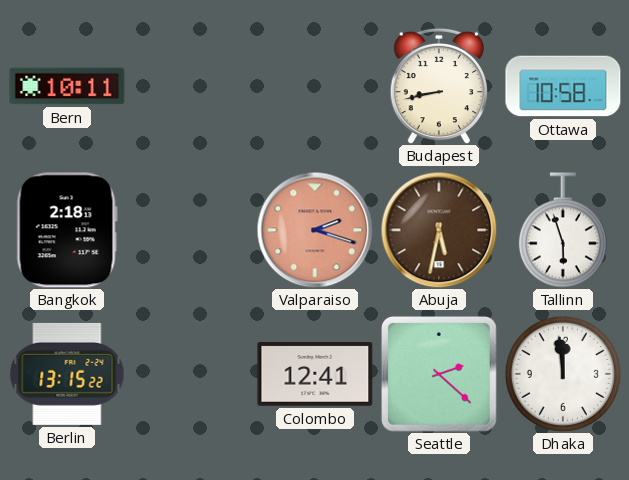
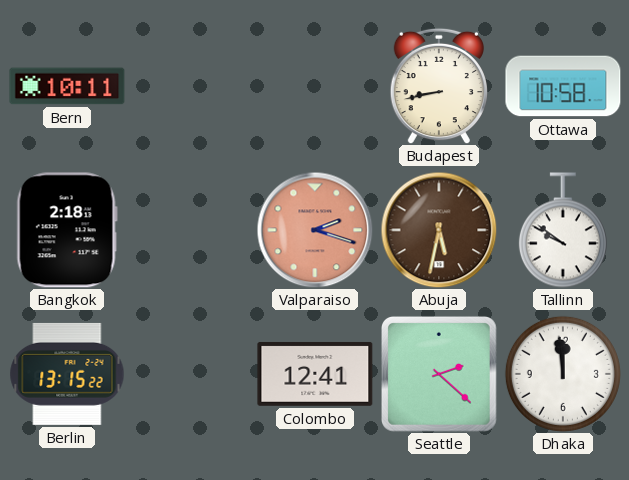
Tallinn: 5:57 -> 9:51 (563, 230)
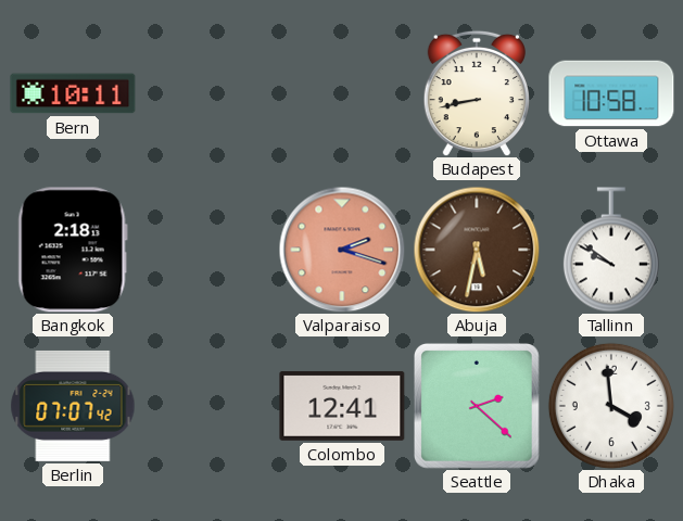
Berlin: 13:15 -> 07:07 (73, 406)
Dhaka: 11:59 -> 3:59 (611, 406)
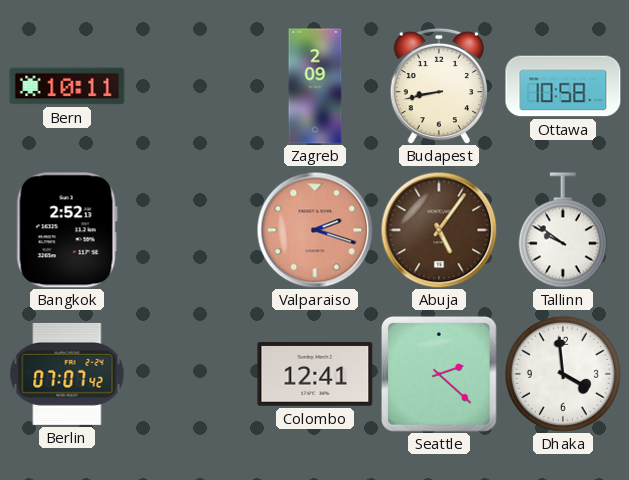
Zagreb: none -> 2:09 (315, 86)
Bangkok: 2:18 -> 2:52 (67, 230)
Abuja: 5:32 -> 5:06 (439, 230)
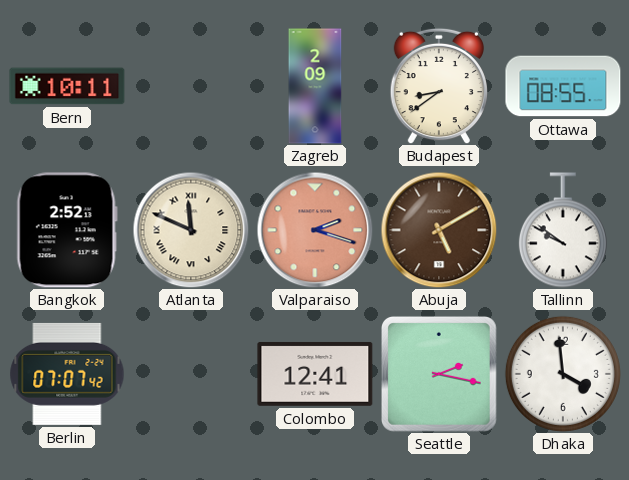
Budapest: 8:43 -> 8:39 (439, 86)
Ottawa: 10:58 -> 08:55 (563, 86)
Atlanta: none -> 11:49 (191, 230)
Abuja: 5:06 -> 5:10 (439, 230)
Seattle: 2:22 -> 2:17 (440, 374)
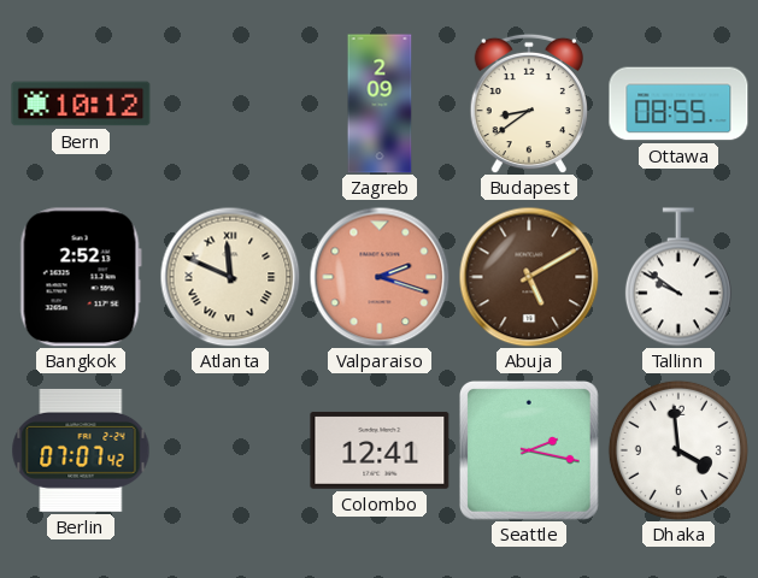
Bern: 10:11 -> 10:12 (81, 104)
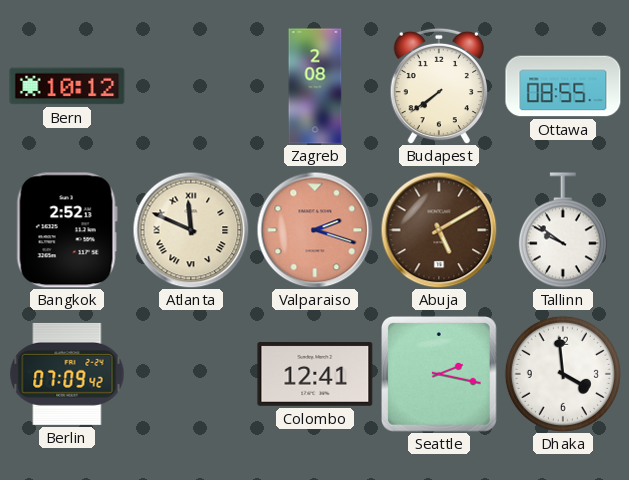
Zagreb: 2:09 -> 2:08 (315, 86)
Budapest: 8:39 -> 7:39 (439, 86)
Berlin: 07:07 -> 07:09 (67, 374)
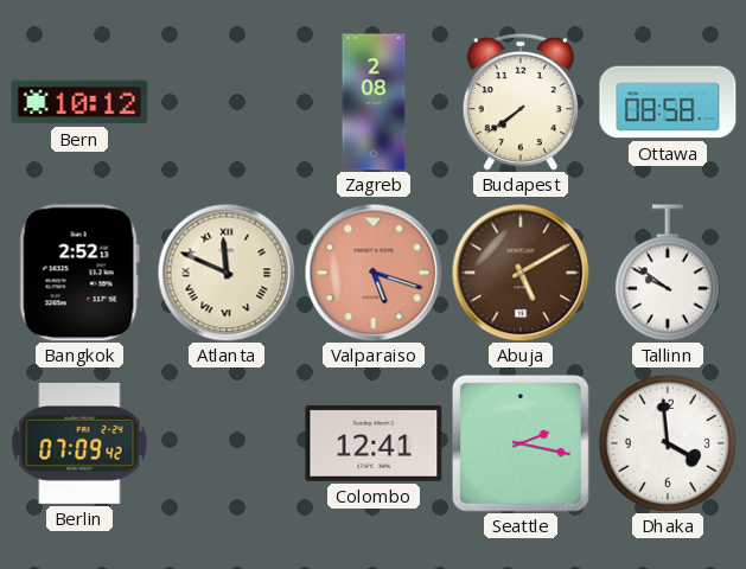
Ottawa: 08:55 -> 08:58 (668, 102)
Valparaiso: 2:18 -> 5:18 (374, 273)
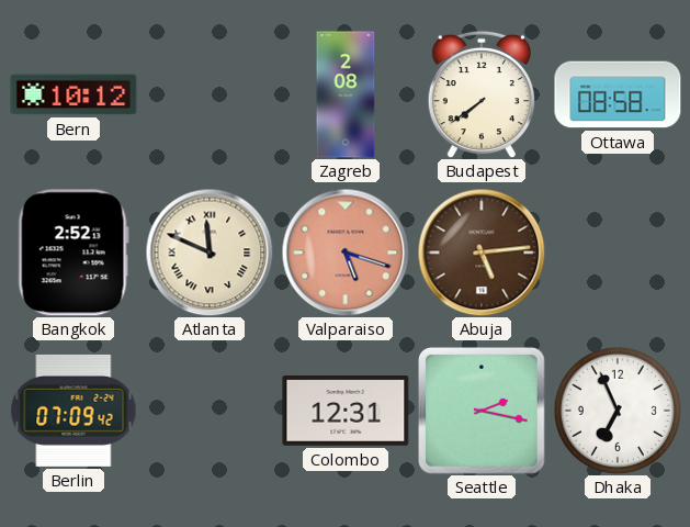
Abuja: 5:10 -> 5:14 (482, 253)
Tallinn: 9:51 -> none (668, 273)
Colombo: 12:41 -> 12:31 (346, 411)
Dhaka: 3:59 -> 6:56 (618, 411)
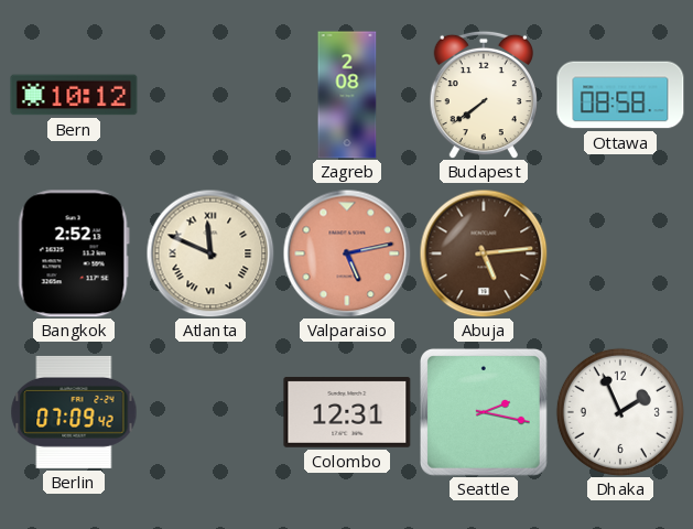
Valparaiso: 5:18 -> 5:13 (347, 253)
Dhaka: 6:56 -> 1:56 (620, 412)
